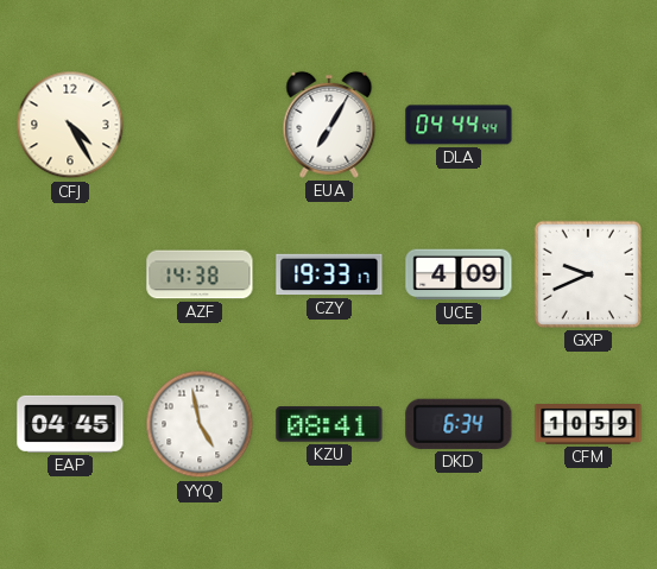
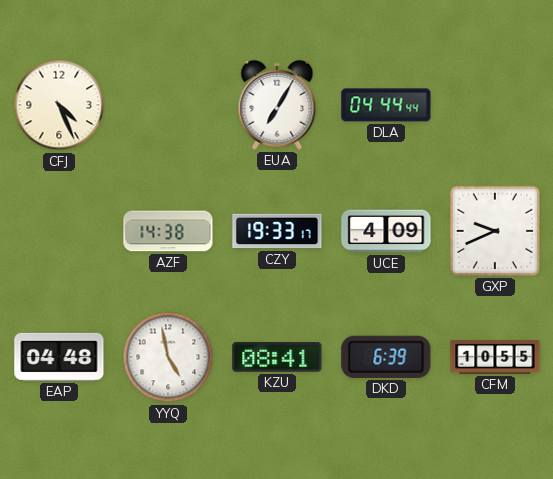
CFJ: 4:25 -> 4:26 (59, 105)
EAP: 04:45 -> 04:48 (59, 357)
DKD: 6:34 -> 6:39 (386, 357)
CFM: 10:59 -> 10:55 (495, 357)
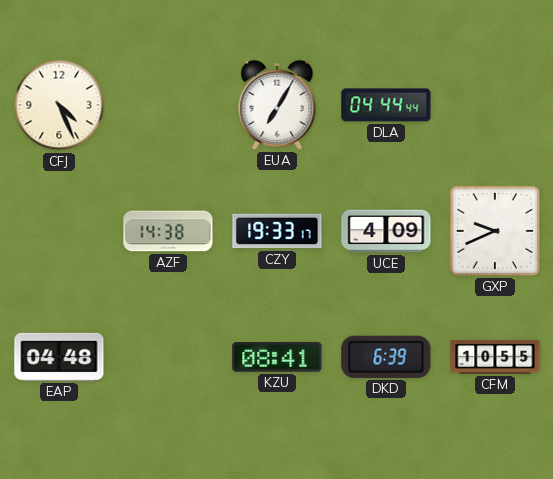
YYQ: 4:58 -> none (168, 357)
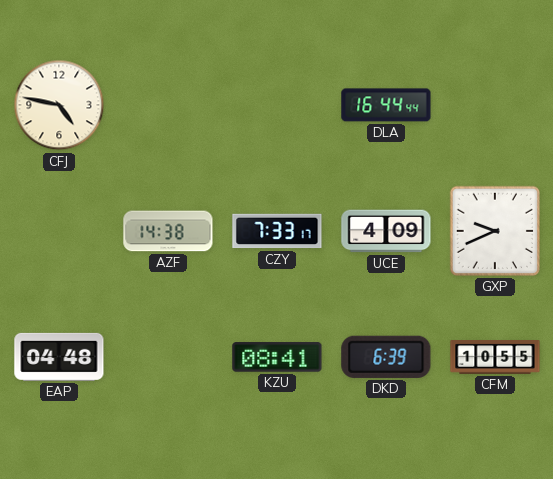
CFJ: 4:26 -> 4:47 (59, 105)
EUA: 7:05 -> none (277, 105)
DLA: 04:44 -> 16:44 (386, 105)
CZY: 19:33 -> 7:33 (277, 231)
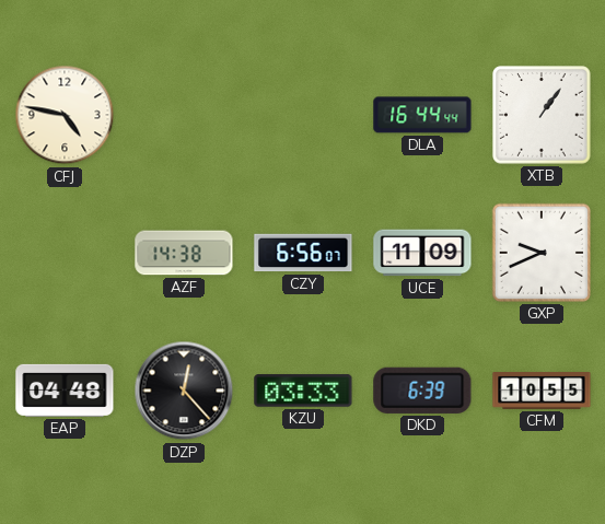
XTB: none -> 1:06 (542, 115)
CZY: 7:33 -> 6:56 (303, 253)
UCE: 4:09 -> 11:09 (422, 253)
DZP: none -> 12:23 (184, 391)
KZU: 08:41 -> 03:33 (303, 391)
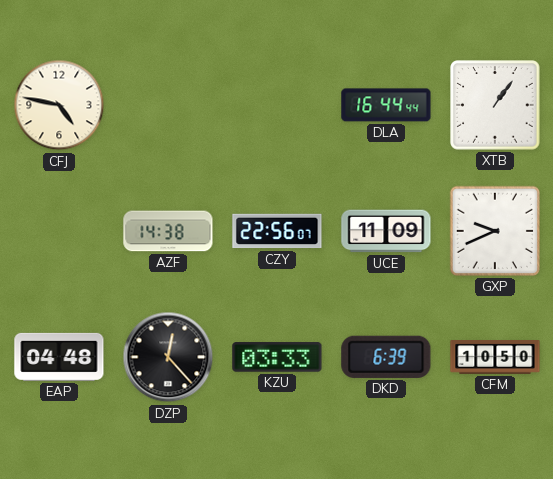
CZY: 6:56 -> 22:56 (277, 231)
CFM: 10:55 -> 10:50 (495, 357)
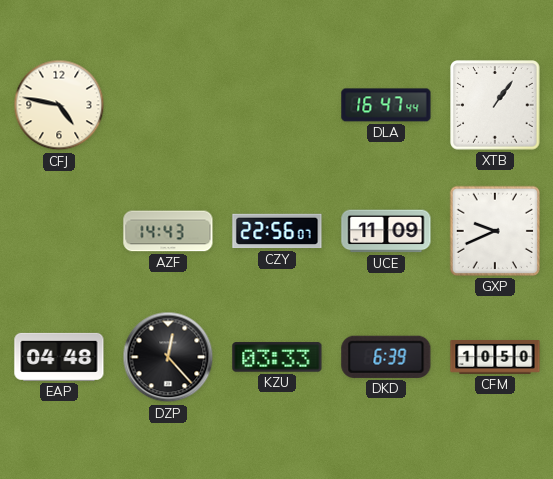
DLA: 16:44 -> 16:47 (386, 105)
AZF: 14:38 -> 14:43 (168, 231)
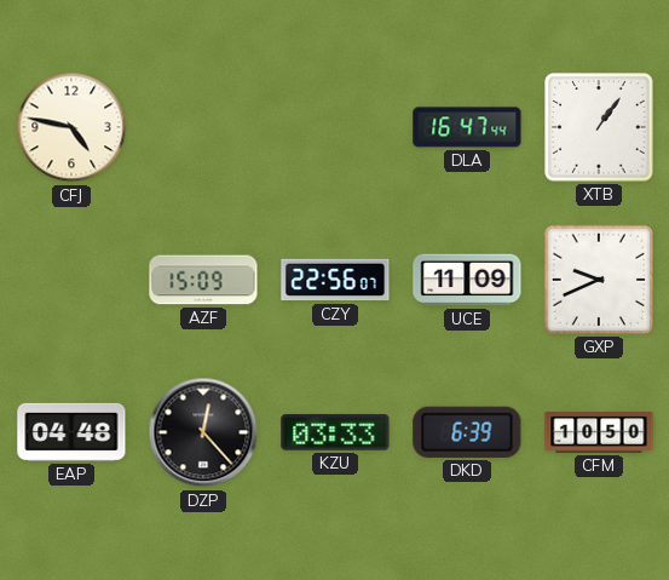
AZF: 14:43 -> 15:09 (203, 280)
